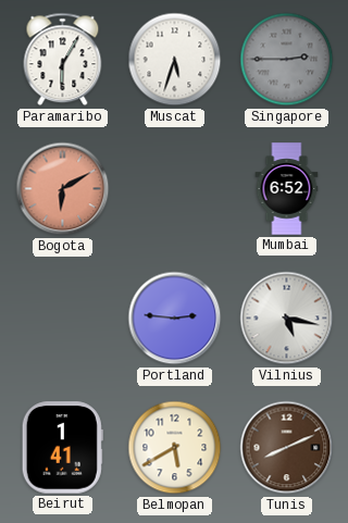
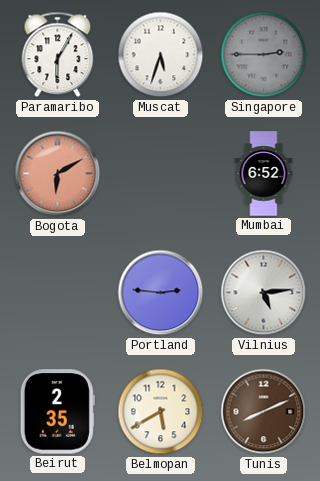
Vilnius: 5:17 -> 5:14 (264, 293)
Beirut: 1:41 -> 2:35 (57, 412)
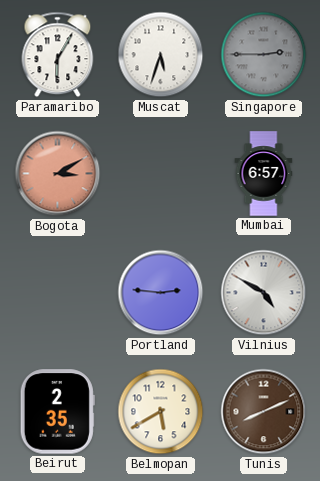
Bogota: 6:10 -> 3:10 (58, 174)
Mumbai: 6:52 -> 6:57 (264, 174)
Vilnius: 5:14 -> 4:50 (264, 293)
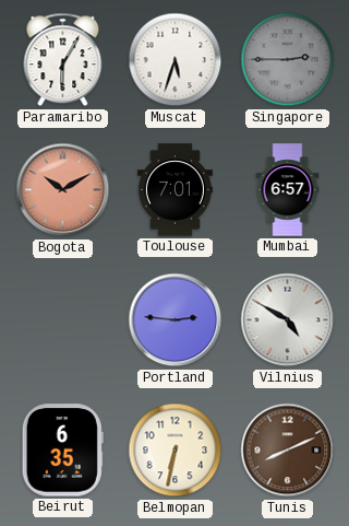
Bogota: 3:10 -> 10:10 (63, 190)
Toulouse: none -> 7:01 (174, 190)
Beirut: 2:35 -> 6:35 (62, 451)
Belmopan: 5:40 -> 6:32 (176, 451)
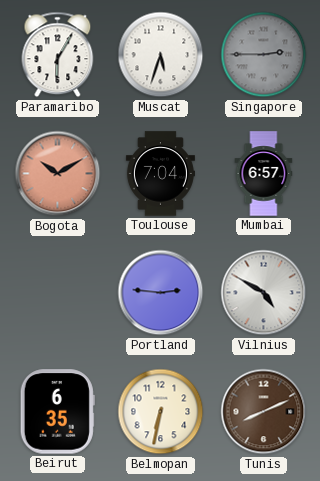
Toulouse: 7:01 -> 7:04 (160, 174)
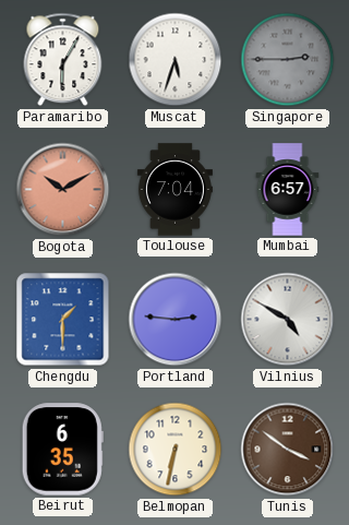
Chengdu: none -> 1:30 (63, 320)
Tunis: 8:11 -> 3:51 (288, 450)
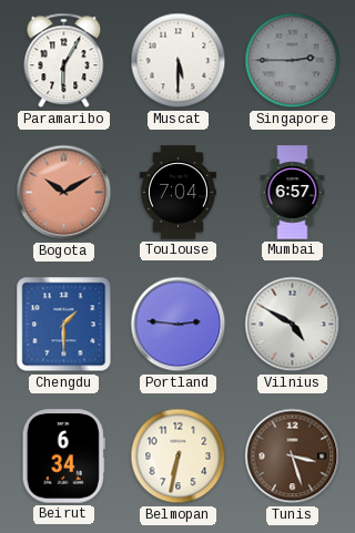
Muscat: 5:33 -> 5:30 (179, 61)
Beirut: 6:35 -> 6:34 (63, 457)
Tunis: 3:51 -> 3:27 (293, 457)
